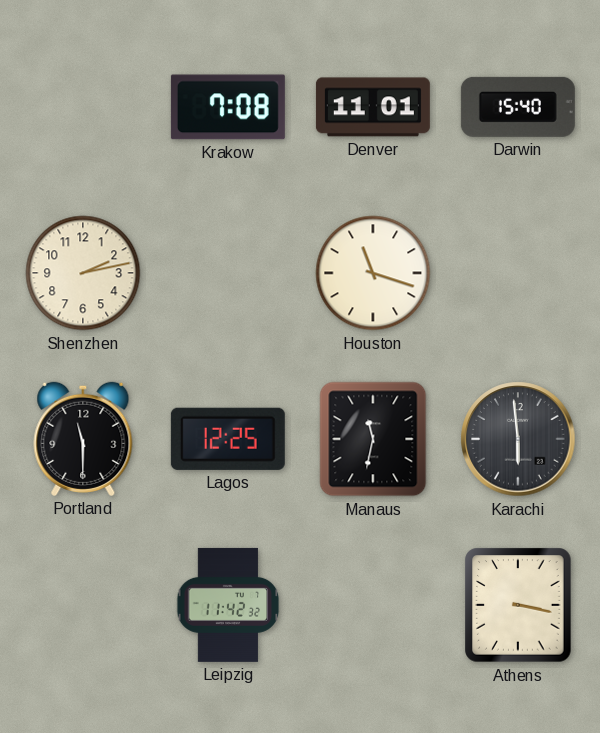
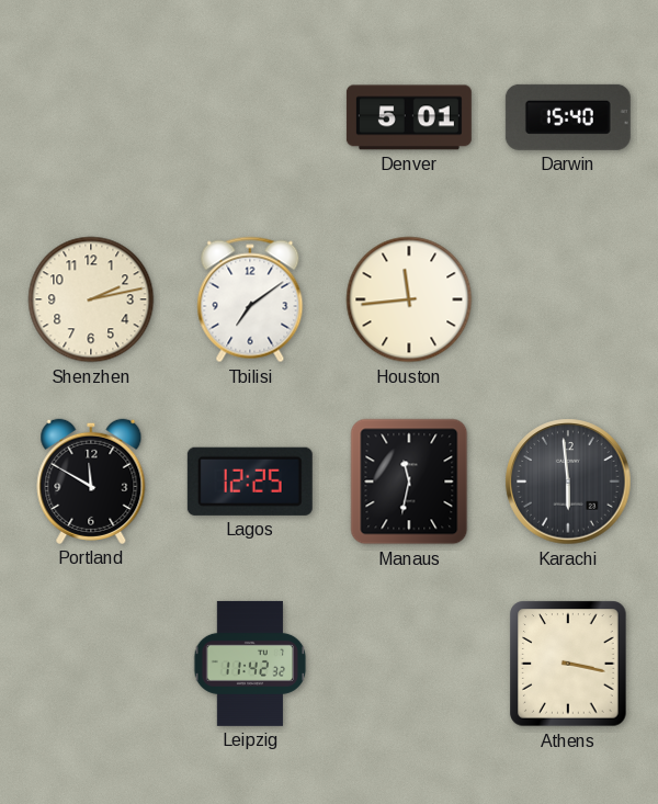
Krakow: 7:08 -> none (228, 107)
Denver: 11:01 -> 5:01 (409, 117)
Tbilisi: none -> 7:09 (250, 299)
Houston: 11:18 -> 11:44 (409, 299)
Portland: 11:30 -> 11:50 (91, 482)
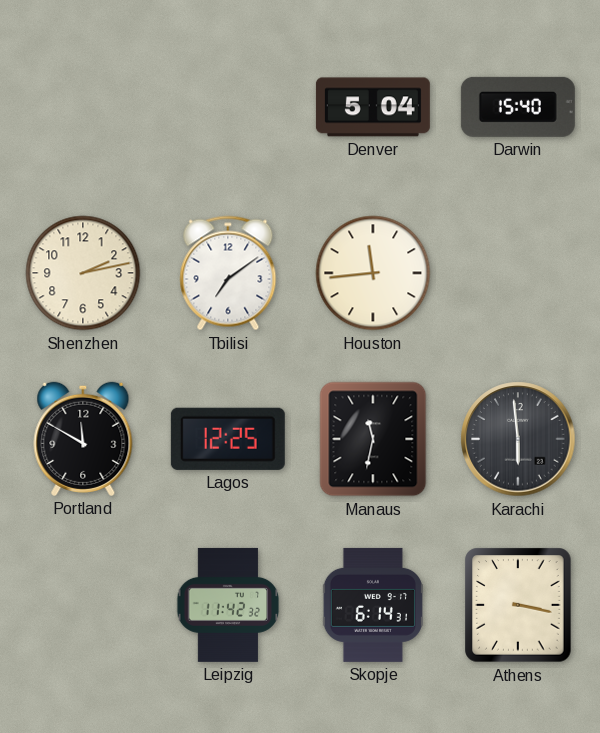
Denver: 5:01 -> 5:04 (373, 107)
Skopje: none -> 6:14 (372, 605)
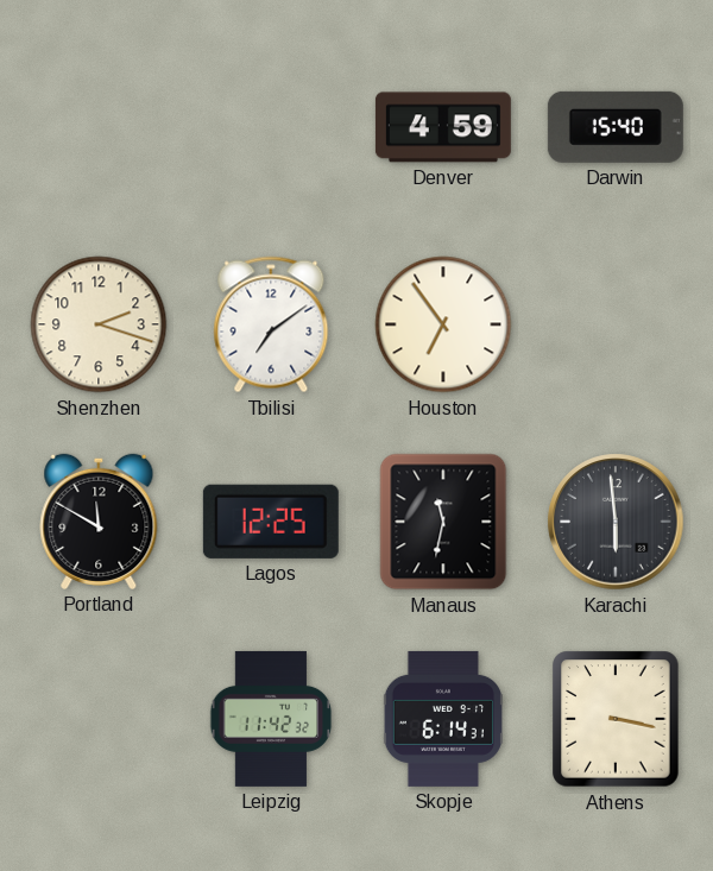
Denver: 5:04 -> 4:59 (443, 127)
Shenzhen: 2:13 -> 2:18 (99, 324)
Houston: 11:44 -> 6:54 (443, 324)
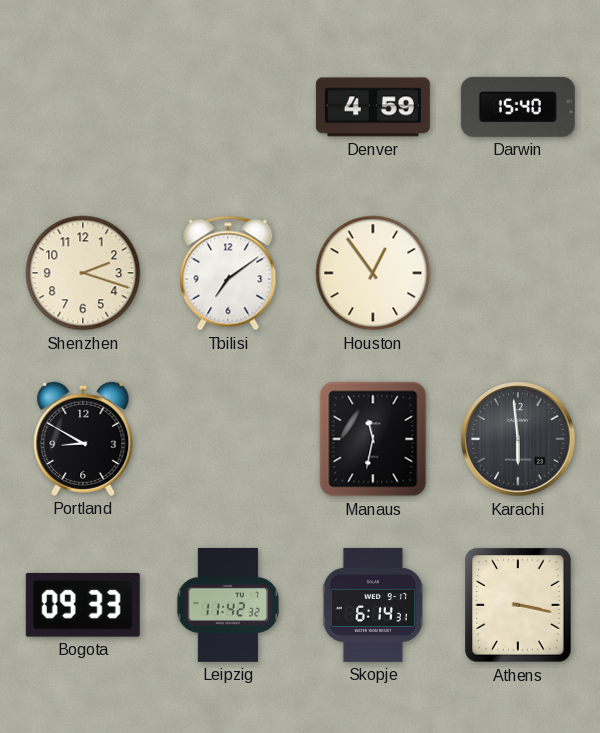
Houston: 6:54 -> 12:54 (373, 273)
Portland: 11:50 -> 8:50 (83, 439)
Lagos: 12:25 -> none (271, 522)
Bogota: none -> 09:33 (83, 605)
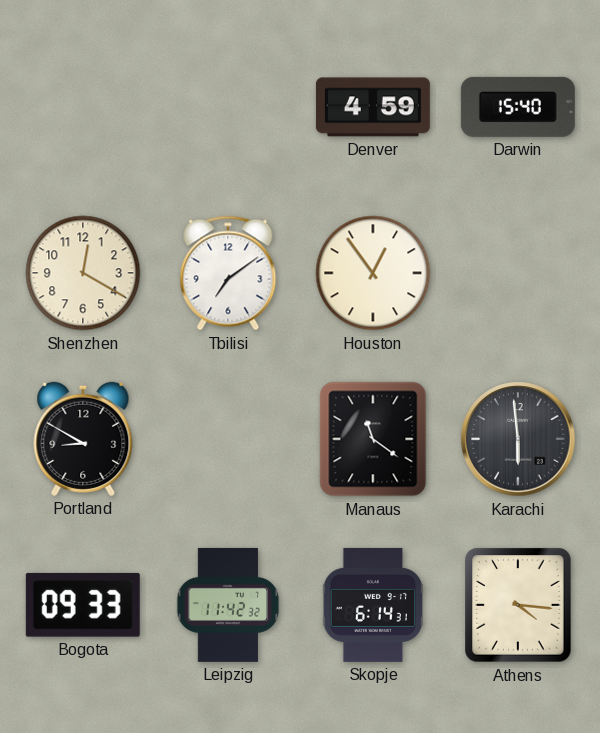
Shenzhen: 2:18 -> 12:20 (83, 273)
Manaus: 11:32 -> 11:21 (373, 439)
Athens: 3:17 -> 4:16 (518, 605)
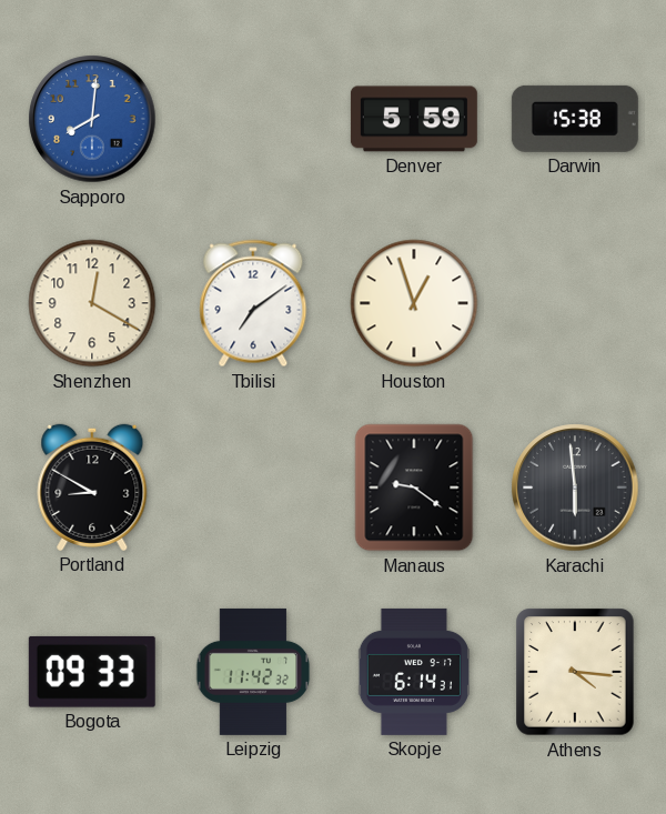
Sapporo: none -> 8:01 (92, 119)
Denver: 4:59 -> 5:59 (414, 119)
Darwin: 15:40 -> 15:38 (575, 119)
Houston: 12:54 -> 12:57 (414, 303)
Manaus: 11:21 -> 9:21 (414, 488)
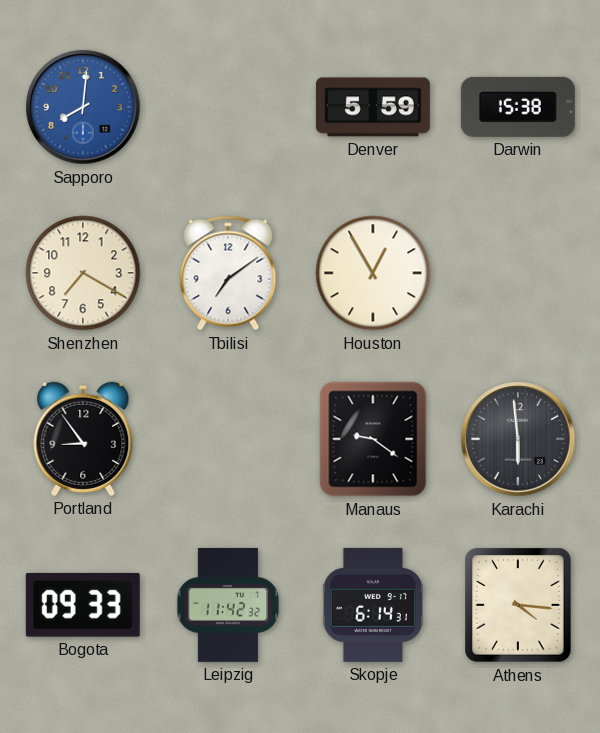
Shenzhen: 12:20 -> 7:20 (83, 273)
Houston: 12:57 -> 12:55 (373, 273)
Portland: 8:50 -> 8:54 (83, 439)
